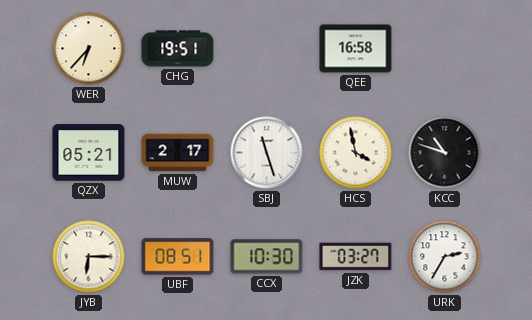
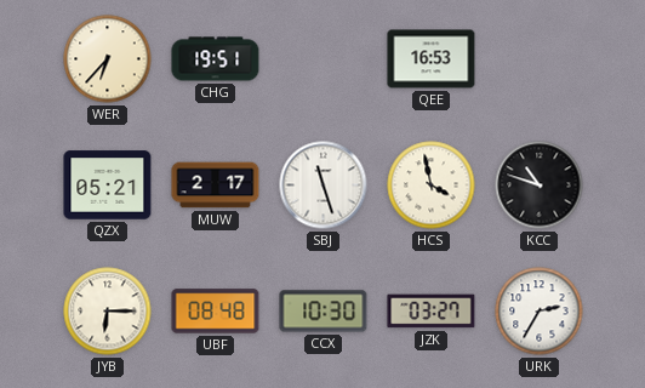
QEE: 16:58 -> 16:53 (432, 59)
UBF: 08:51 -> 08:48 (216, 312)
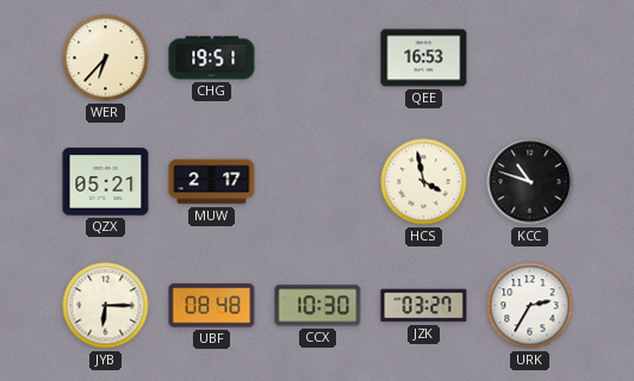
SBJ: 11:27 -> none (324, 186)
